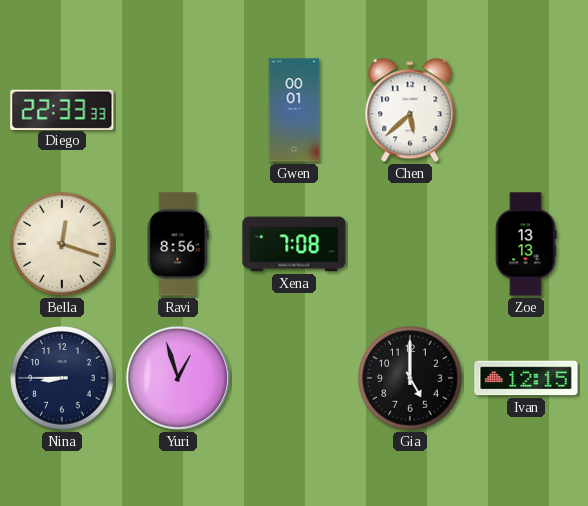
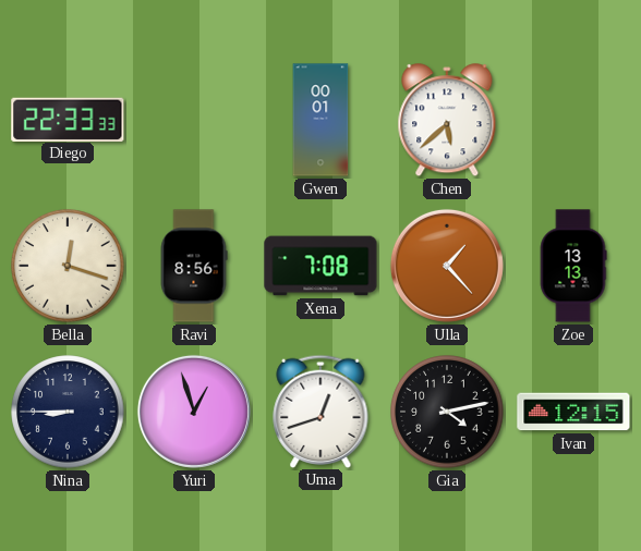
Ulla: none -> 1:23 (447, 266)
Uma: none -> 12:42 (320, 411)
Gia: 5:00 -> 4:13 (447, 412)
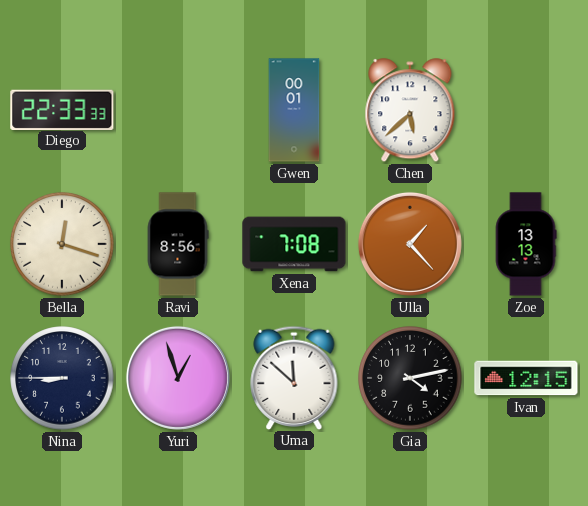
Uma: 12:42 -> 11:52 (294, 377)
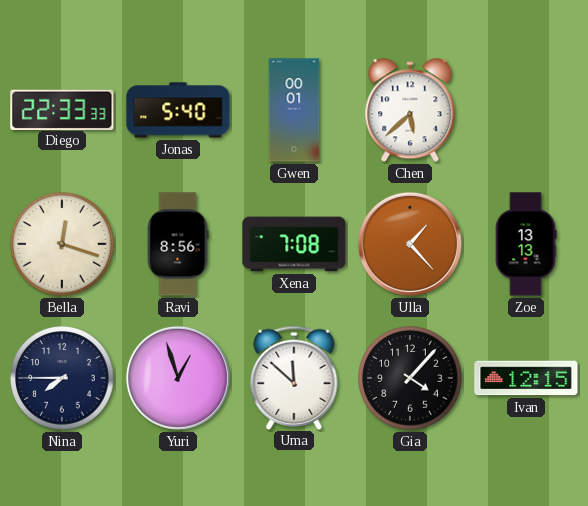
Jonas: none -> 5:40 (178, 110)
Nina: 8:45 -> 7:45 (62, 378)
Gia: 4:13 -> 4:07 (410, 378)
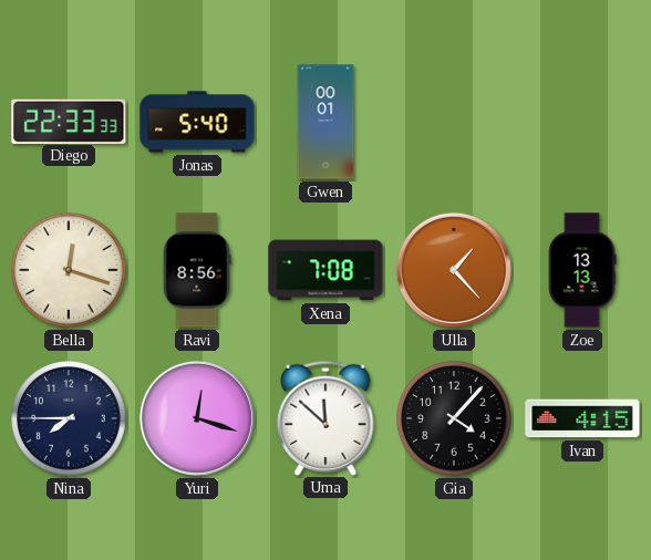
Chen: 5:38 -> none (410, 111)
Yuri: 12:57 -> 12:18 (197, 418)
Ivan: 12:15 -> 4:15 (582, 418)
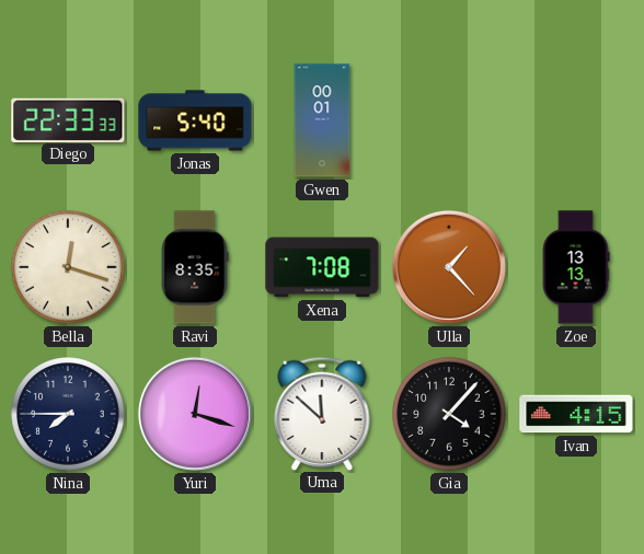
Ravi: 8:56 -> 8:35 (195, 267)
